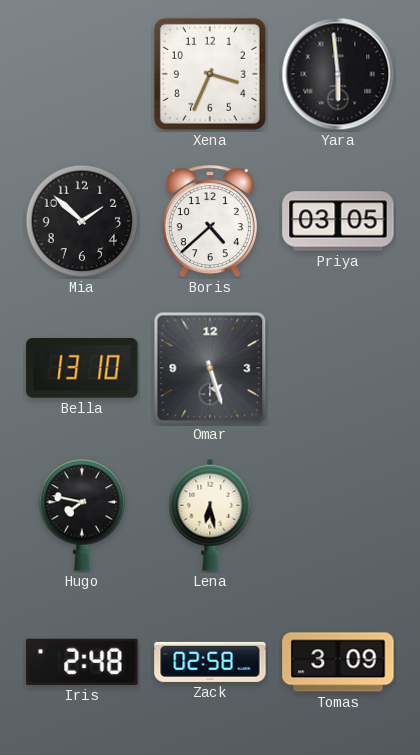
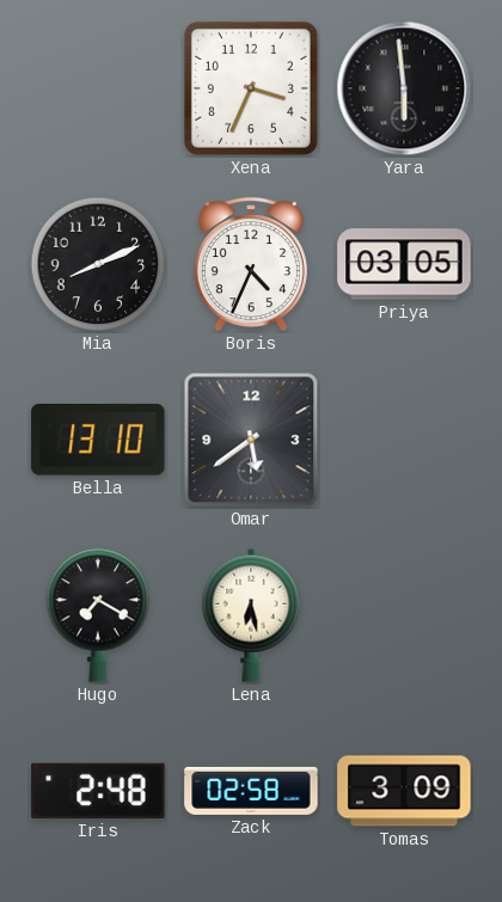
Mia: 1:52 -> 8:11 (98, 264)
Boris: 4:38 -> 4:34 (251, 265)
Omar: 5:27 -> 5:39 (251, 440)
Hugo: 7:47 -> 7:20 (98, 615)
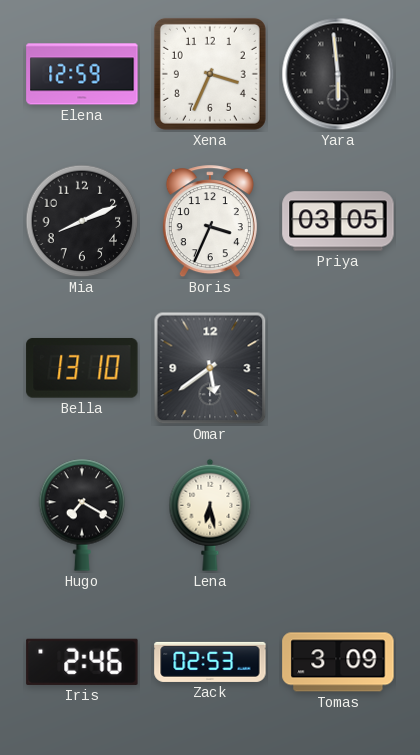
Elena: none -> 12:59 (82, 74)
Boris: 4:34 -> 3:34 (210, 222)
Iris: 2:48 -> 2:46 (82, 662)
Zack: 02:58 -> 02:53 (210, 662)
